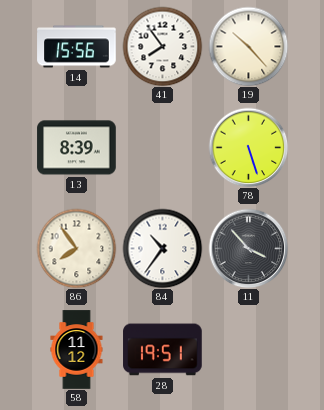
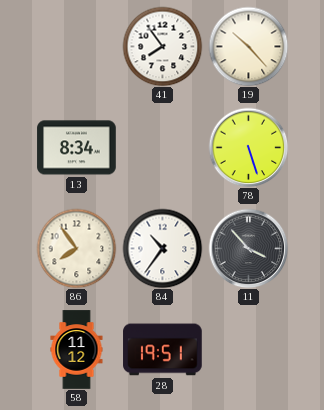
14: 15:56 -> none (77, 47)
13: 8:39 -> 8:34 (77, 148)
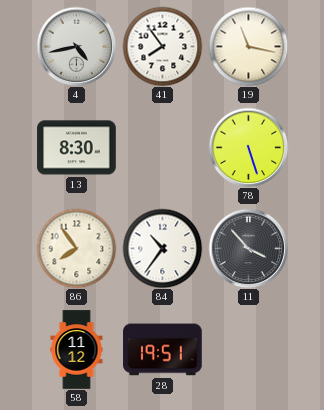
4: none -> 4:43 (76, 46)
19: 10:23 -> 11:17 (248, 46)
13: 8:34 -> 8:30 (77, 148)
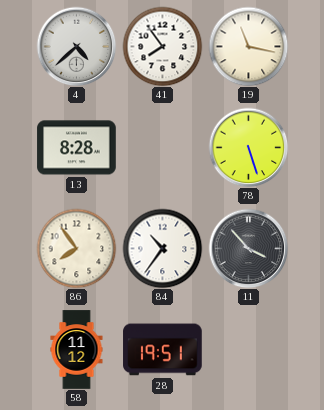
4: 4:43 -> 4:38 (76, 46)
13: 8:30 -> 8:28 (77, 148)
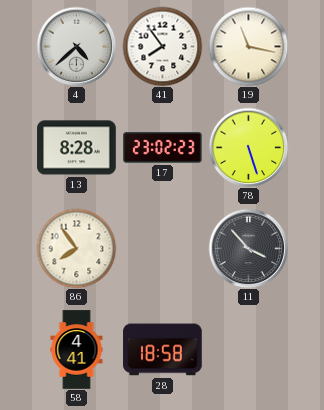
17: none -> 23:02 (163, 148)
84: 10:36 -> none (162, 248)
58: 11:12 -> 4:41 (77, 350)
28: 19:51 -> 18:58 (163, 350)
